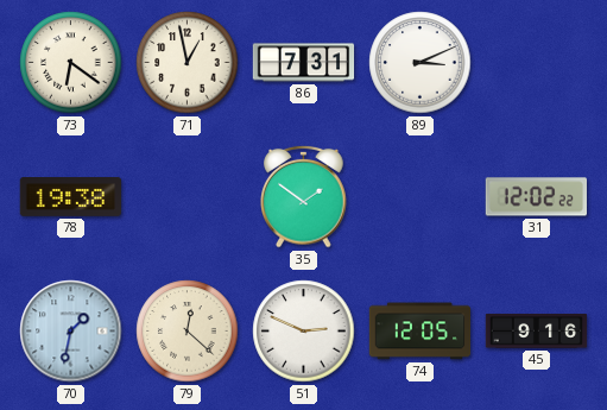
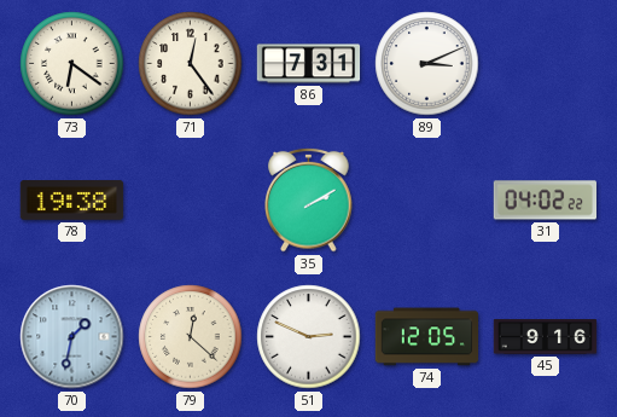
71: 12:58 -> 12:24 (191, 64)
35: 1:51 -> 2:10 (309, 199)
31: 12:02 -> 04:02 (545, 201)
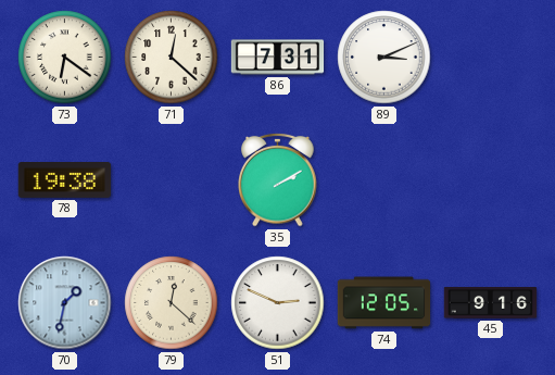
71: 12:24 -> 12:22 (172, 58)
31: 04:02 -> none (545, 201)
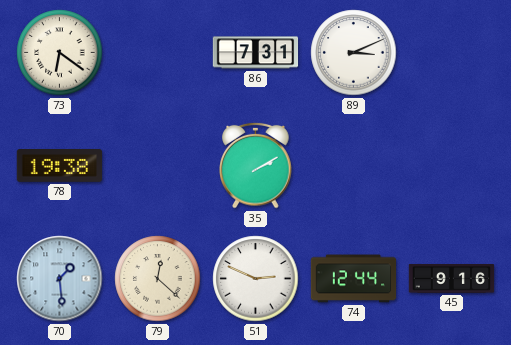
71: 12:22 -> none (172, 58)
70: 1:32 -> 1:29 (60, 279)
74: 12:05 -> 12:44 (354, 279)
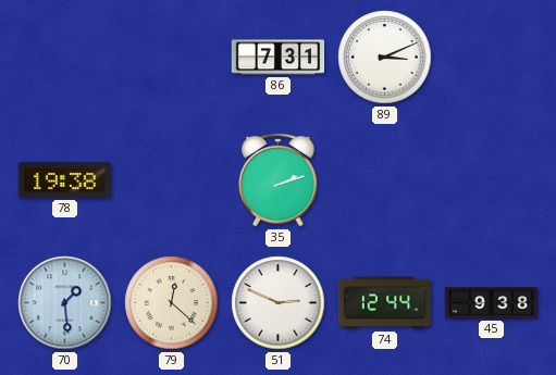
73: 6:21 -> none (60, 53)
35: 2:10 -> 2:12 (279, 179)
45: 9:16 -> 9:38 (492, 303)
